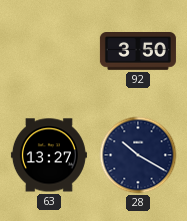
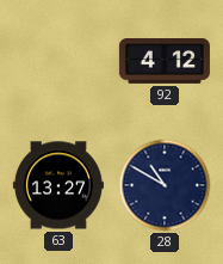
92: 3:50 -> 4:12 (165, 62)
28: 10:20 -> 10:50 (165, 185)
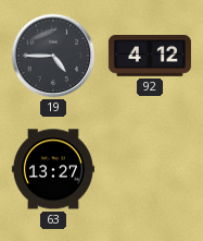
19: none -> 4:45 (53, 56)
28: 10:50 -> none (165, 185)
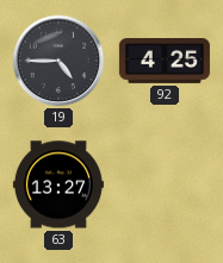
92: 4:12 -> 4:25 (165, 62)
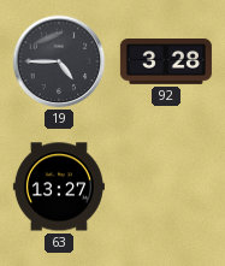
92: 4:25 -> 3:28 (166, 63)
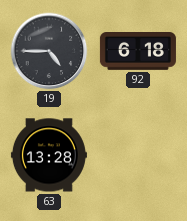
92: 3:28 -> 6:18 (138, 52)
63: 13:27 -> 13:28 (49, 155)
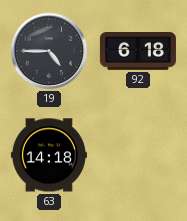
63: 13:28 -> 14:18 (49, 155)
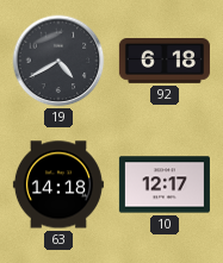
19: 4:45 -> 4:40 (58, 61)
10: none -> 12:17 (165, 184)
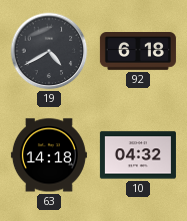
10: 12:17 -> 04:32 (138, 155)
